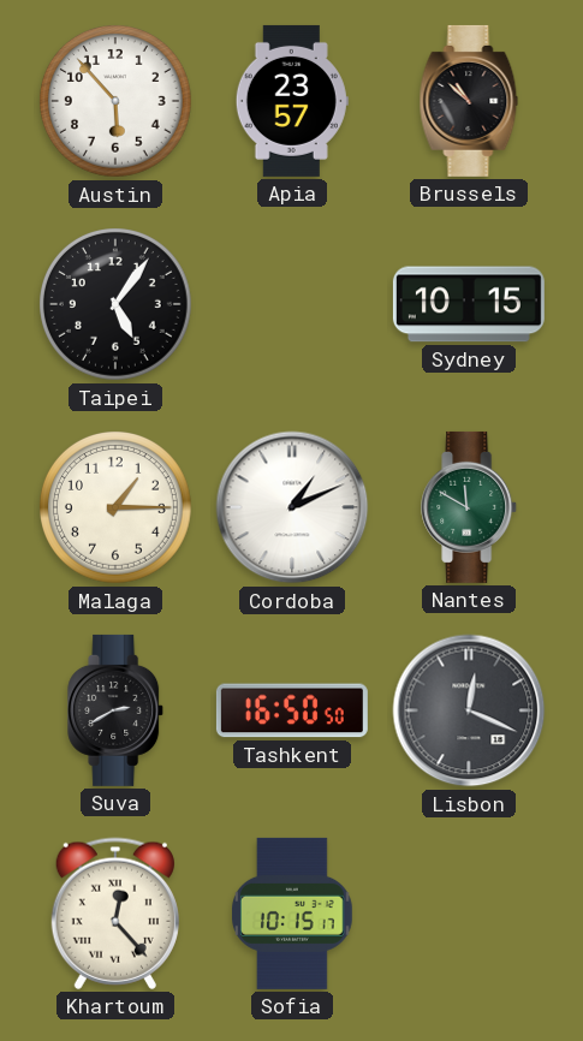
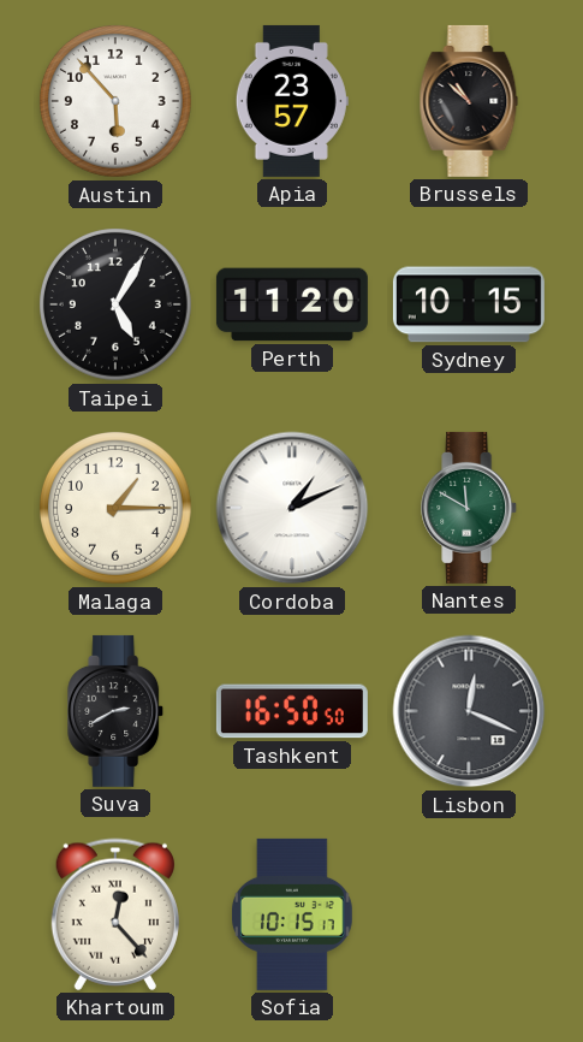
Taipei: 5:06 -> 5:05 (117, 306)
Perth: none -> 11:20 (292, 304)
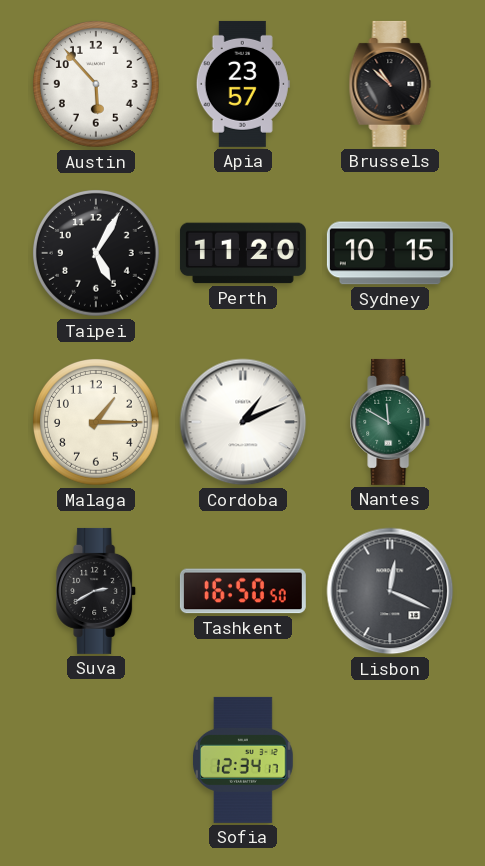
Khartoum: 12:23 -> none (115, 914)
Sofia: 10:15 -> 12:34 (244, 760)
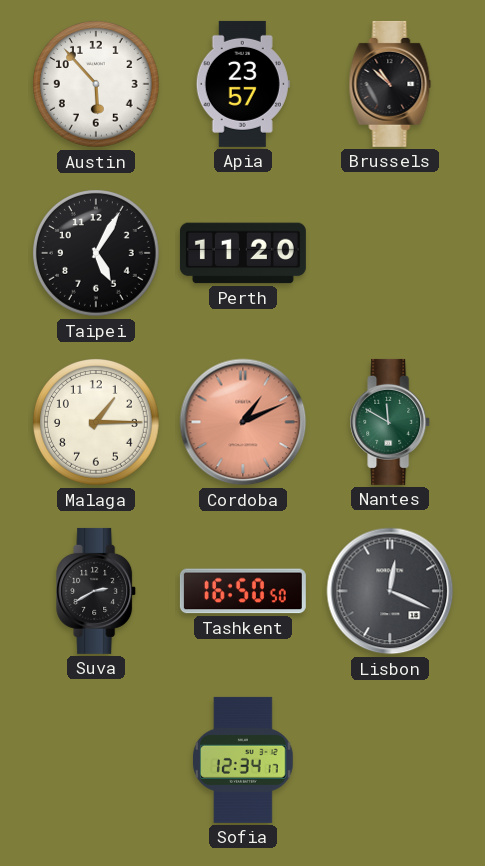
Sydney: 10:15 -> none (390, 253)
Cordoba dial: white -> salmon (243, 422)
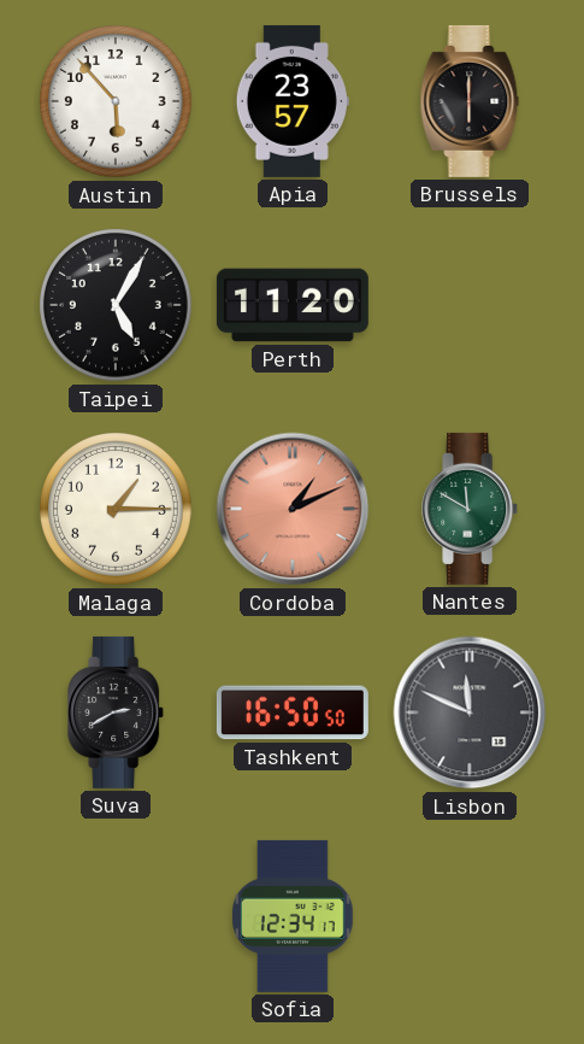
Brussels: 10:52 -> 6:00 (470, 101)
Lisbon: 12:19 -> 11:49 (470, 712)
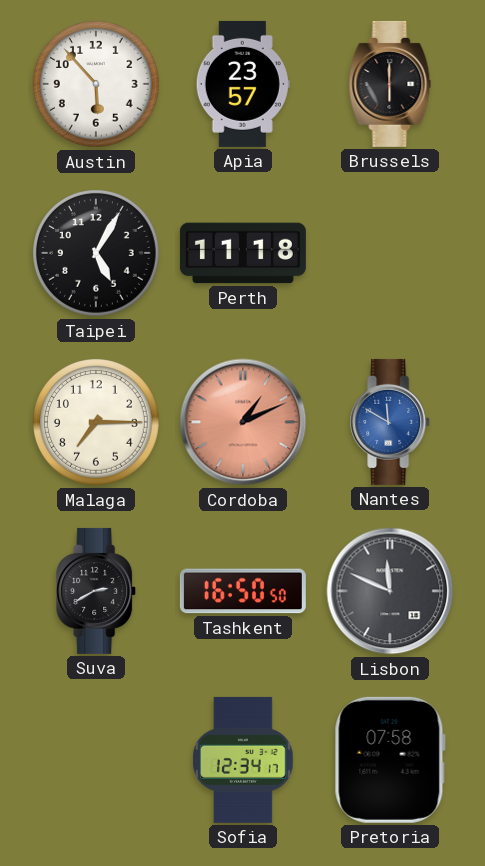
Perth: 11:20 -> 11:18 (243, 253)
Malaga: 1:15 -> 7:15 (97, 423)
Nantes dial: green -> blue (391, 422)
Pretoria: none -> 07:58 (390, 760)
